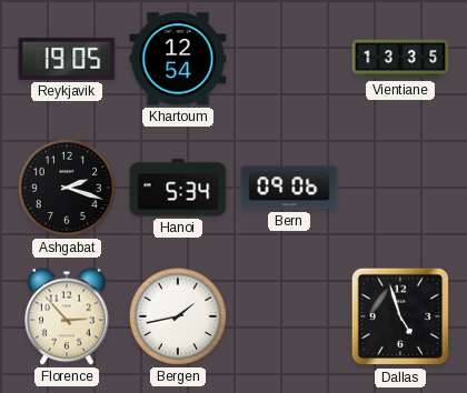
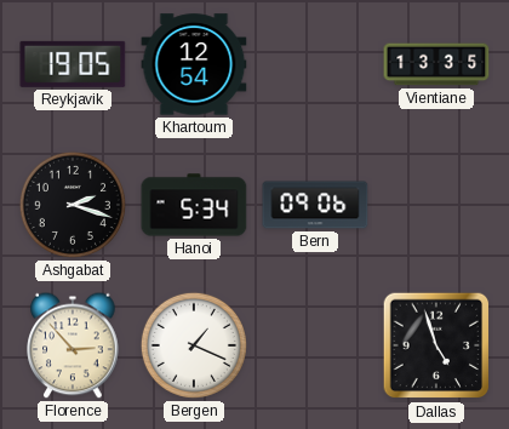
Bergen: 1:43 -> 1:19 (194, 345)
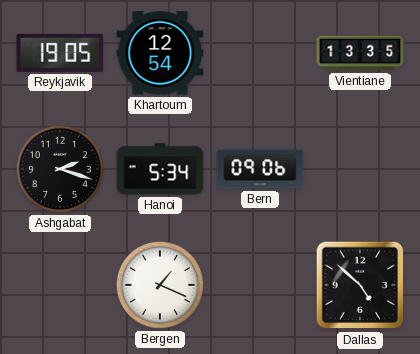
Florence: 2:53 -> none (73, 345)
Dallas: 4:57 -> 4:52 (360, 285)
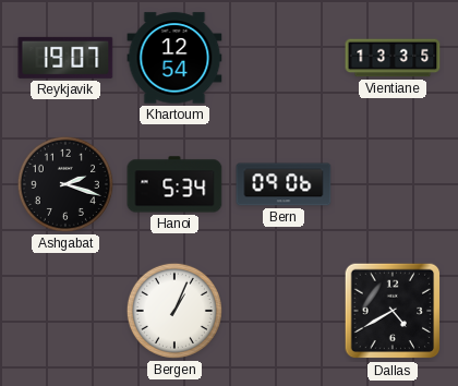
Reykjavik: 19:05 -> 19:07 (65, 58)
Bergen: 1:19 -> 1:04 (174, 311)
Dallas: 4:52 -> 4:40 (393, 311)
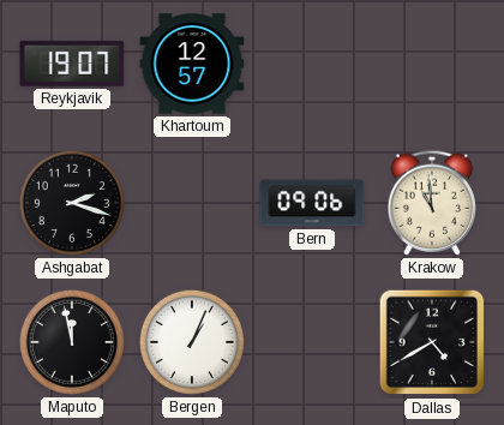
Khartoum: 12:54 -> 12:57 (192, 64)
Vientiane: 13:35 -> none (393, 58)
Hanoi: 5:34 -> none (174, 184)
Krakow: none -> 10:59 (432, 203)
Maputo: none -> 11:58 (72, 342)
